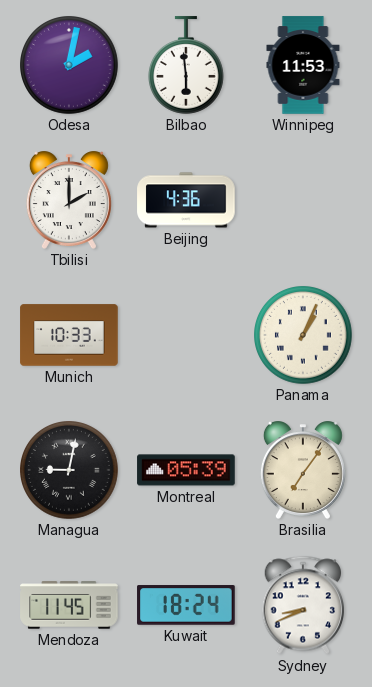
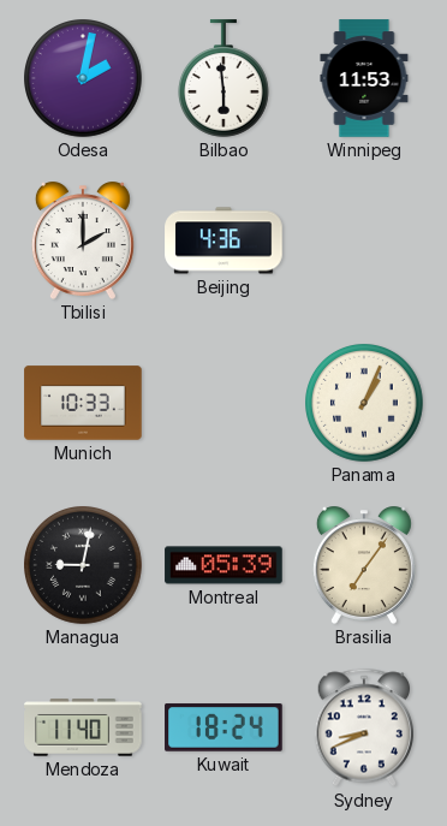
Mendoza: 11:45 -> 11:40 (83, 727)
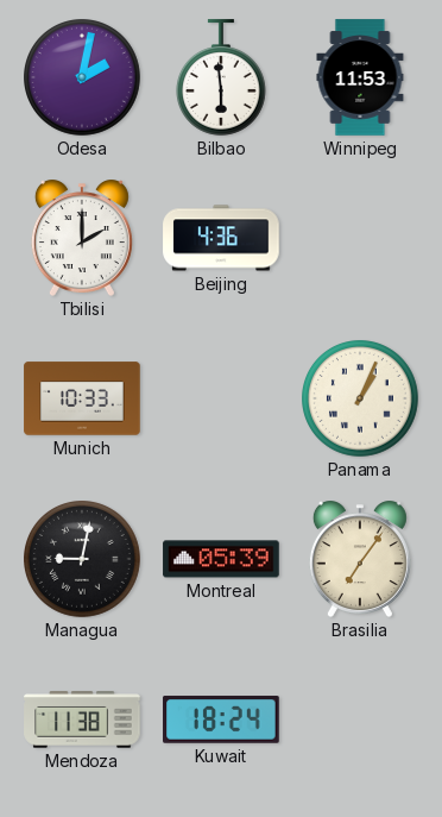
Mendoza: 11:40 -> 11:38 (82, 719)
Sydney: 8:41 -> none (364, 727)
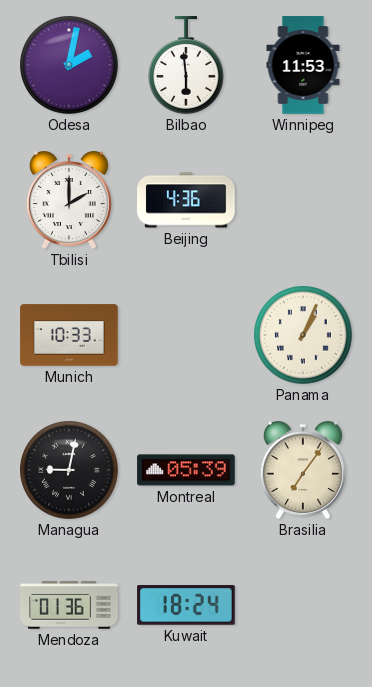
Mendoza: 11:38 -> 01:36 (69, 605)
